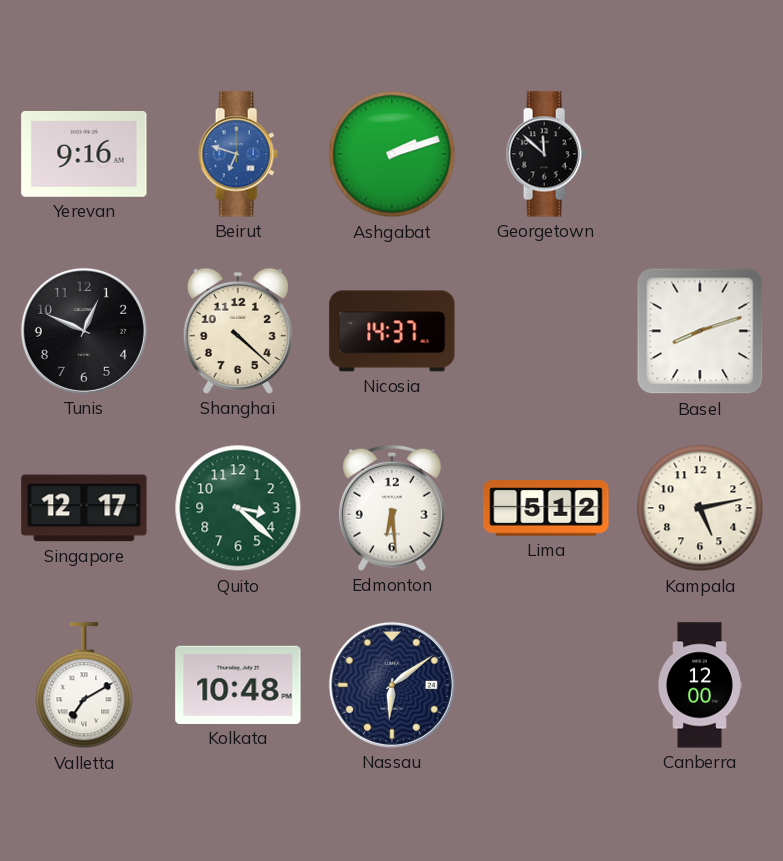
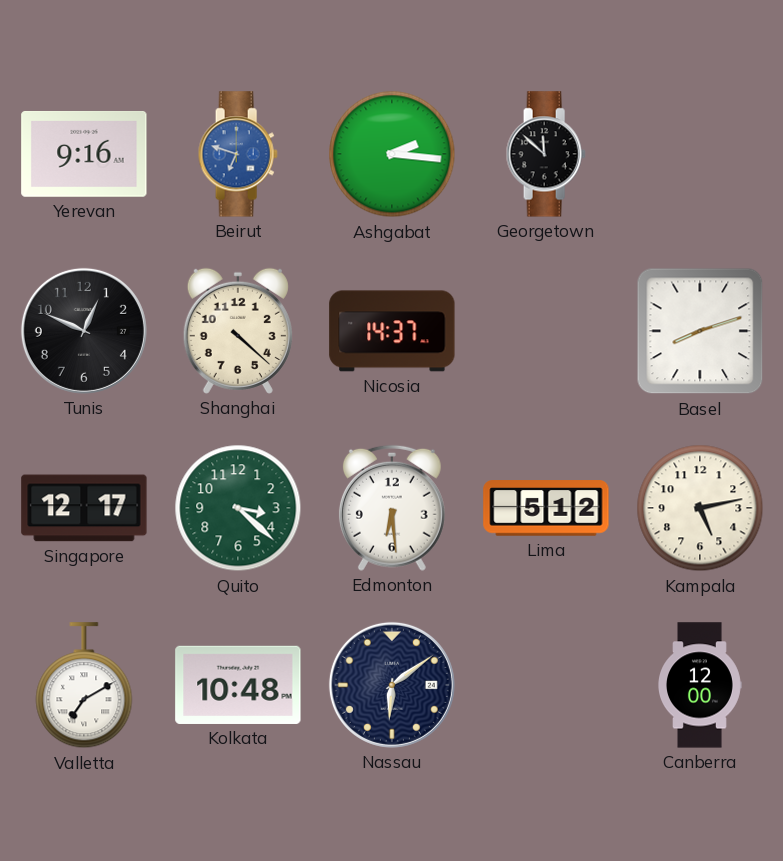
Ashgabat: 2:12 -> 2:16 (392, 154)
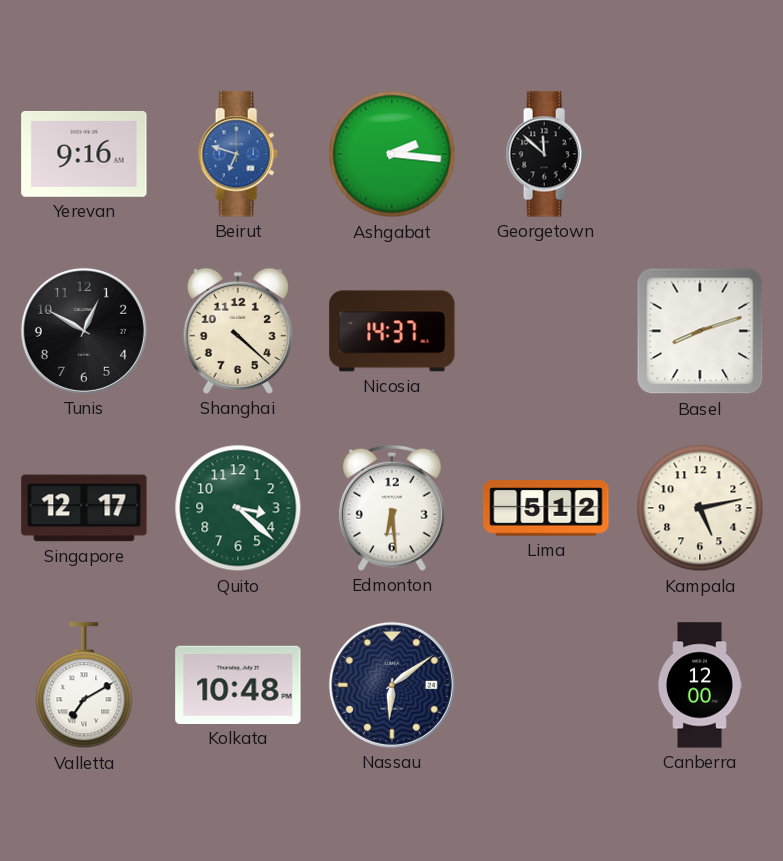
Tunis: 12:49 -> 12:50 (84, 331)
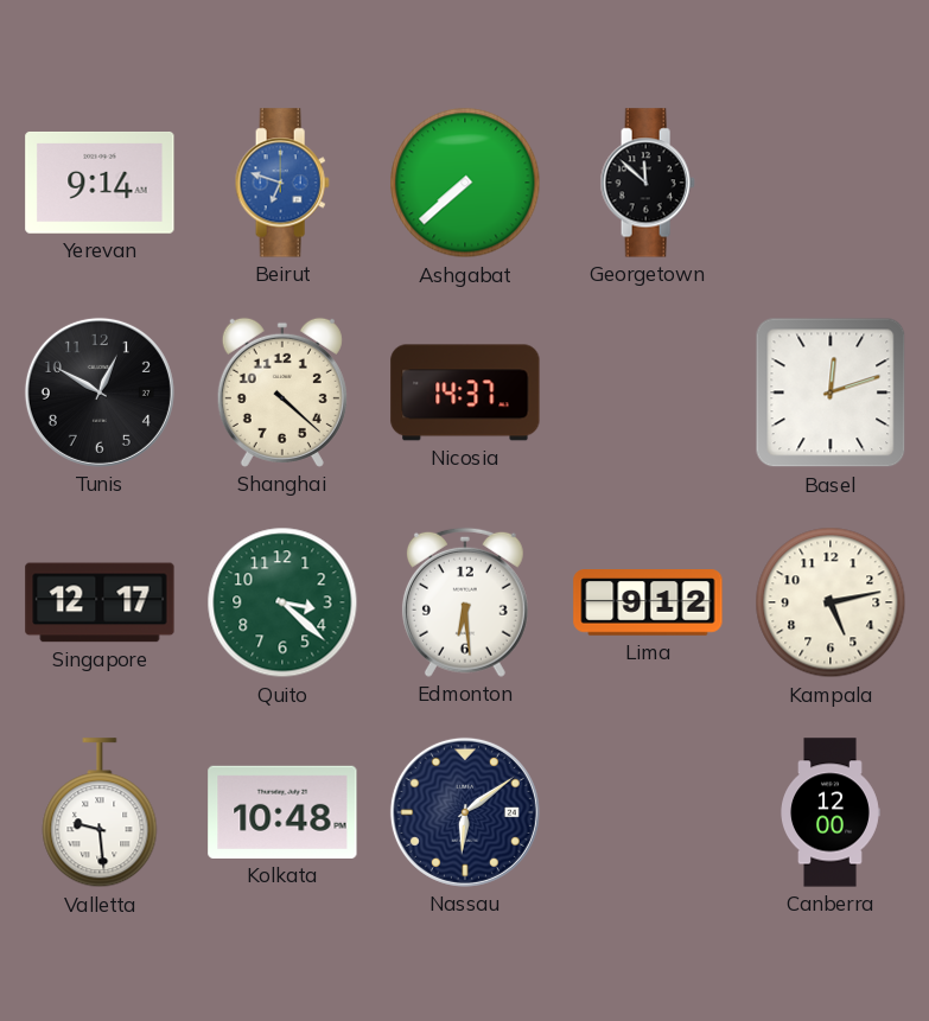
Yerevan: 9:16 -> 9:14 (100, 183)
Ashgabat: 2:16 -> 7:38 (465, 183)
Basel: 8:12 -> 12:12 (831, 393)
Lima: 5:12 -> 9:12 (648, 602)
Valletta: 7:10 -> 9:29 (100, 813)
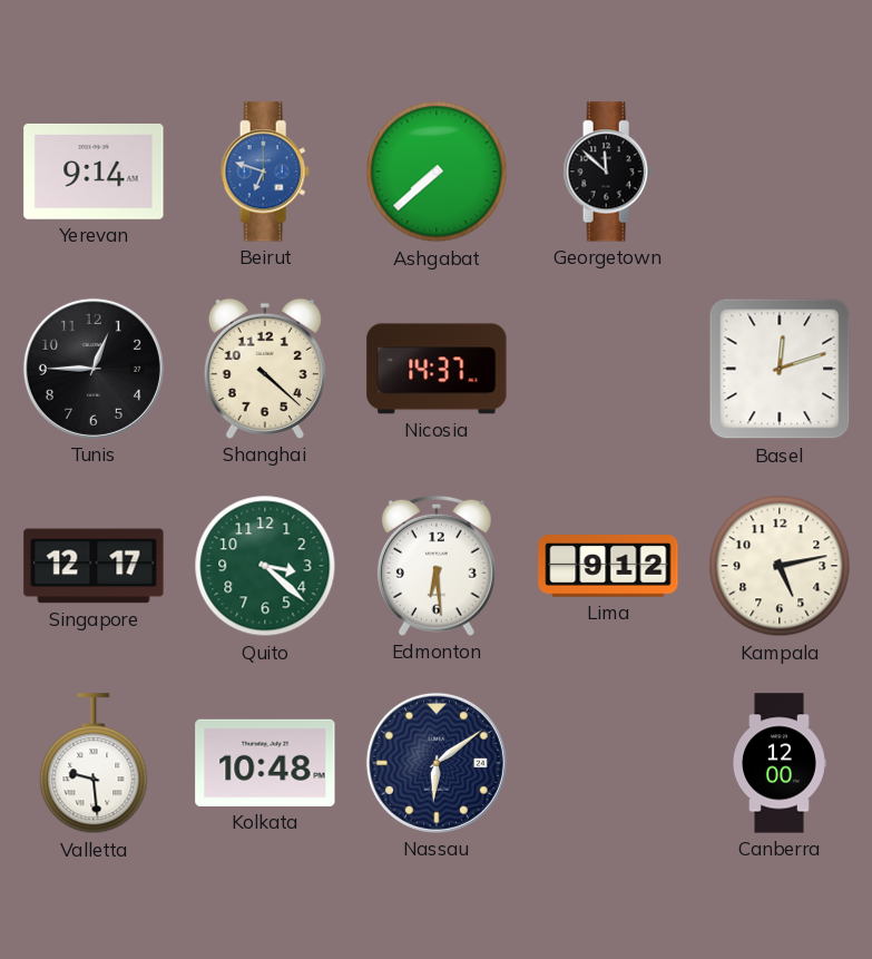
Tunis: 12:50 -> 12:45 (94, 369)
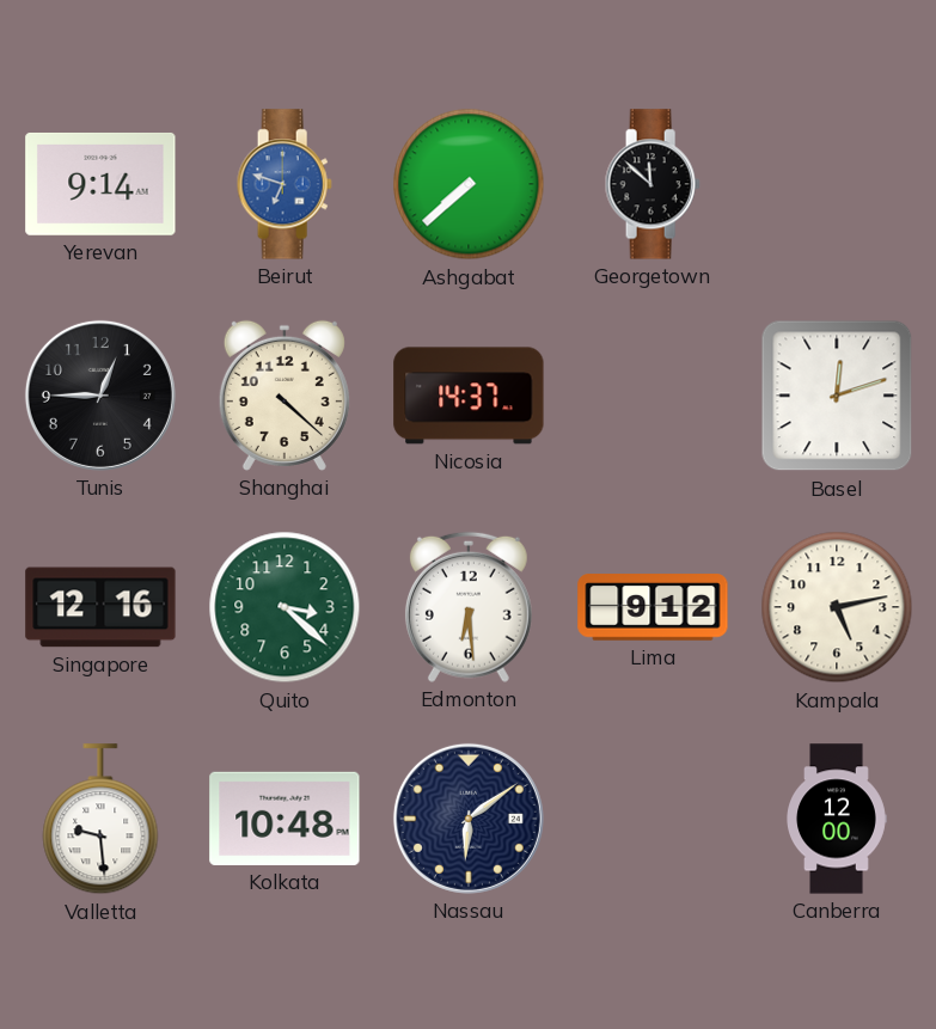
Singapore: 12:17 -> 12:16 (100, 607)
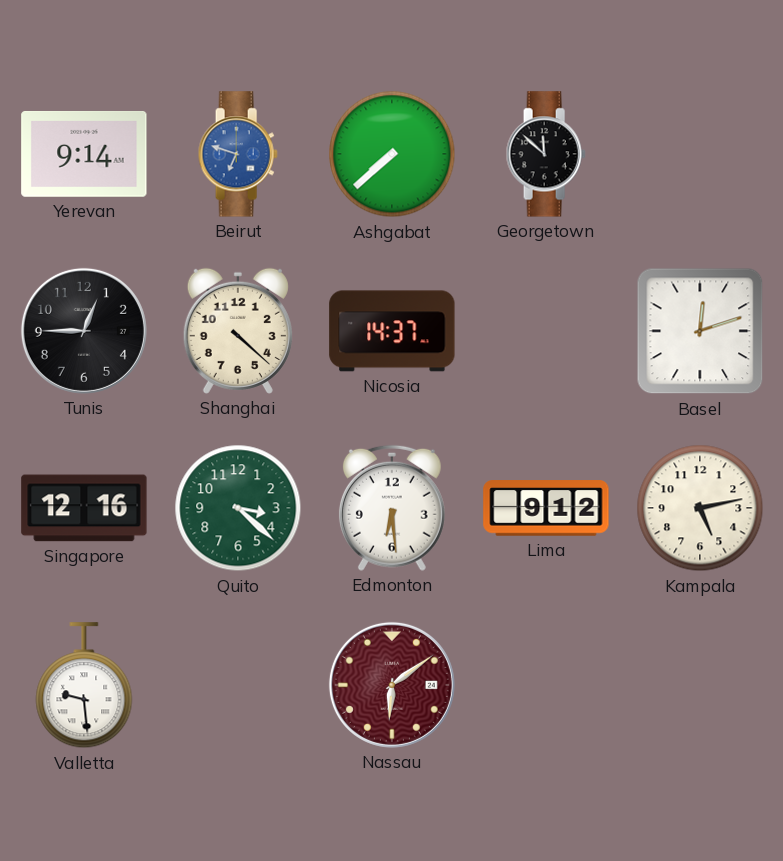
Kolkata: 10:48 -> none (285, 819)
Nassau dial: navy -> burgundy (392, 685)
Canberra: 12:00 -> none (837, 819)
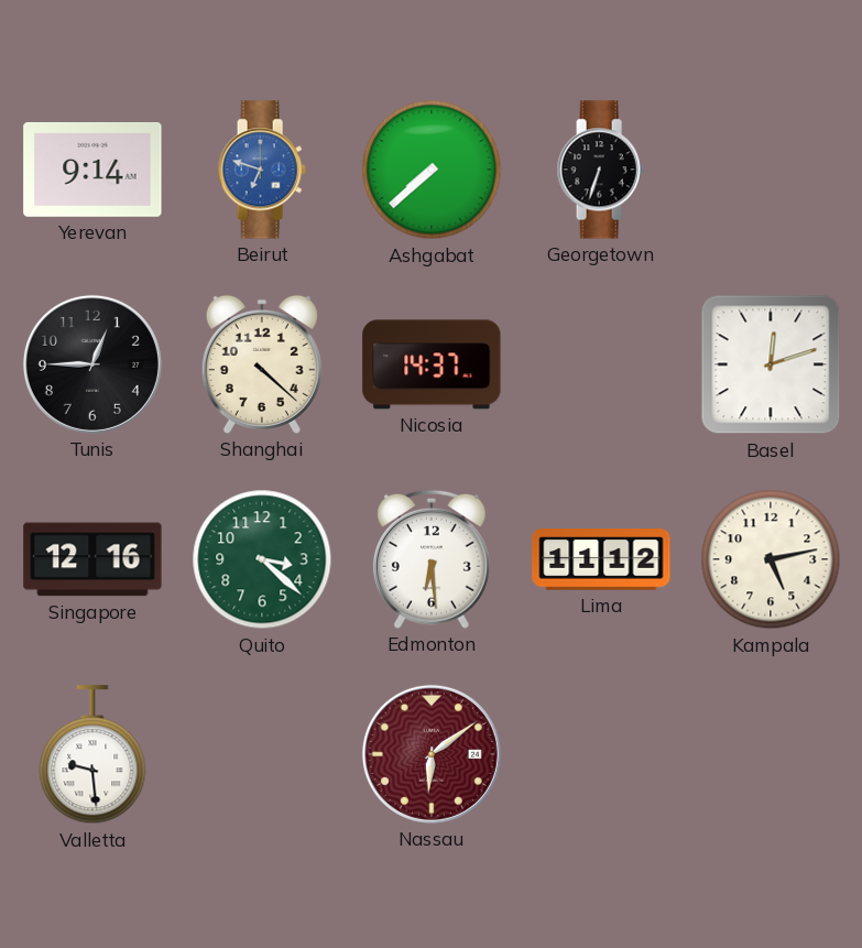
Georgetown: 11:52 -> 6:33 (601, 170)
Lima: 9:12 -> 11:12 (601, 559)
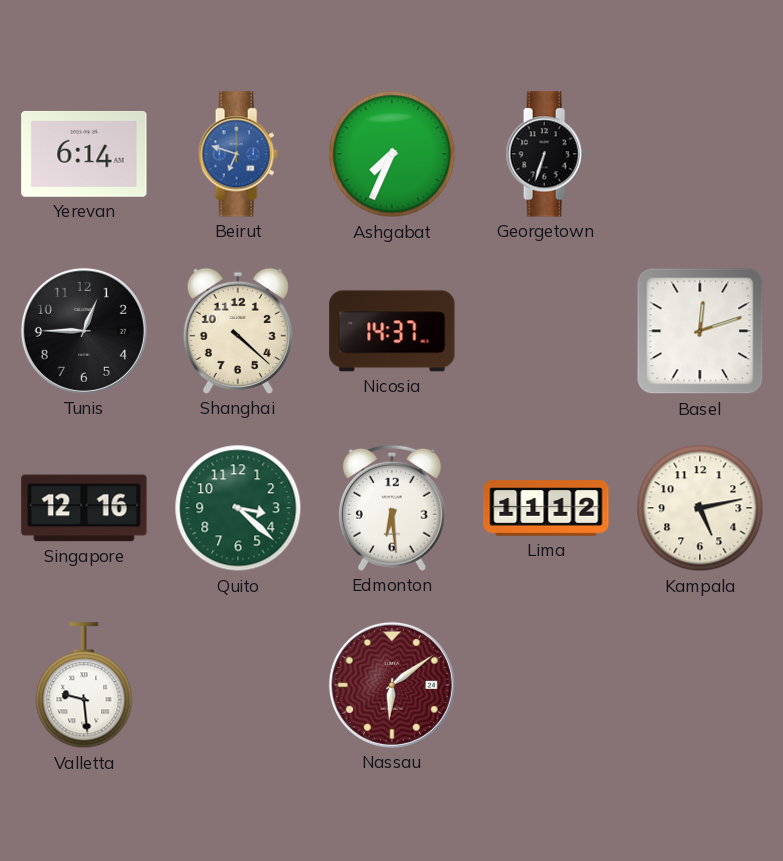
Yerevan: 9:14 -> 6:14 (84, 154)
Ashgabat: 7:38 -> 7:34 (392, 154)
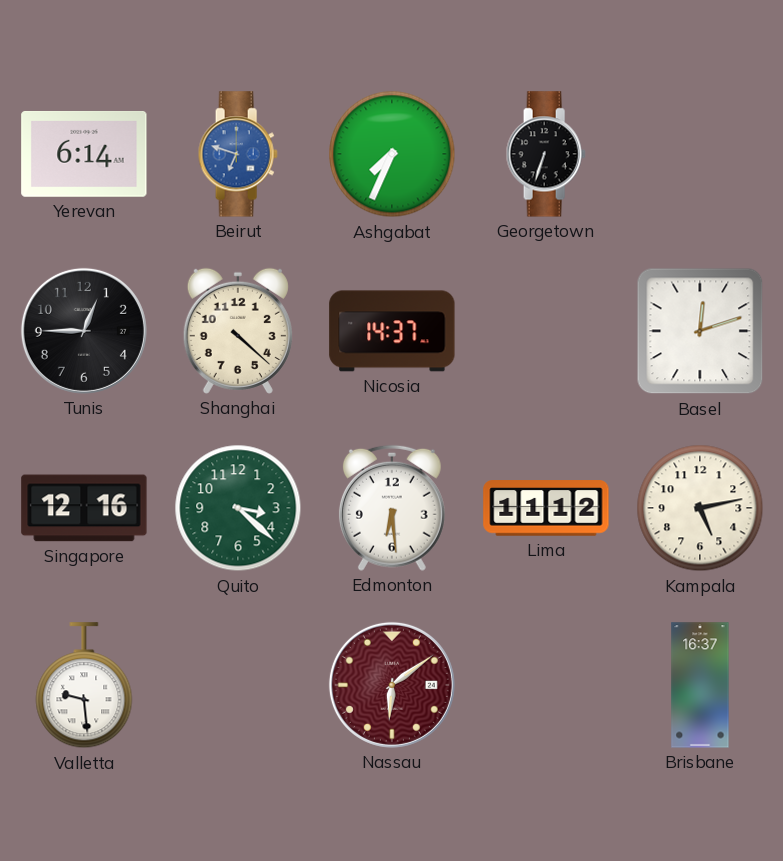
Brisbane: none -> 16:37 (700, 685)
